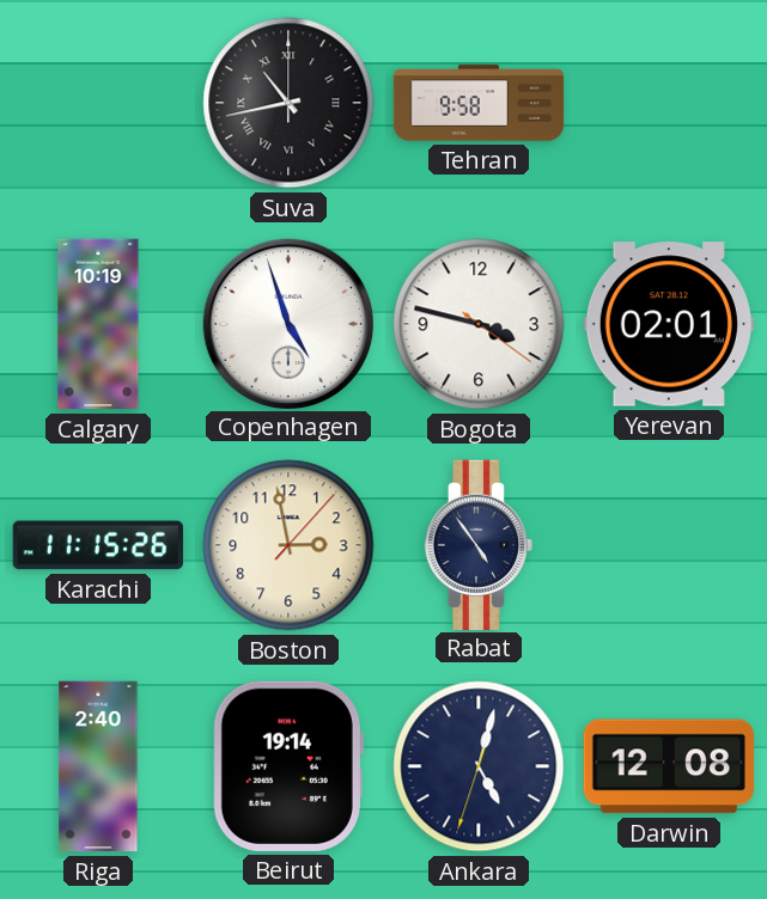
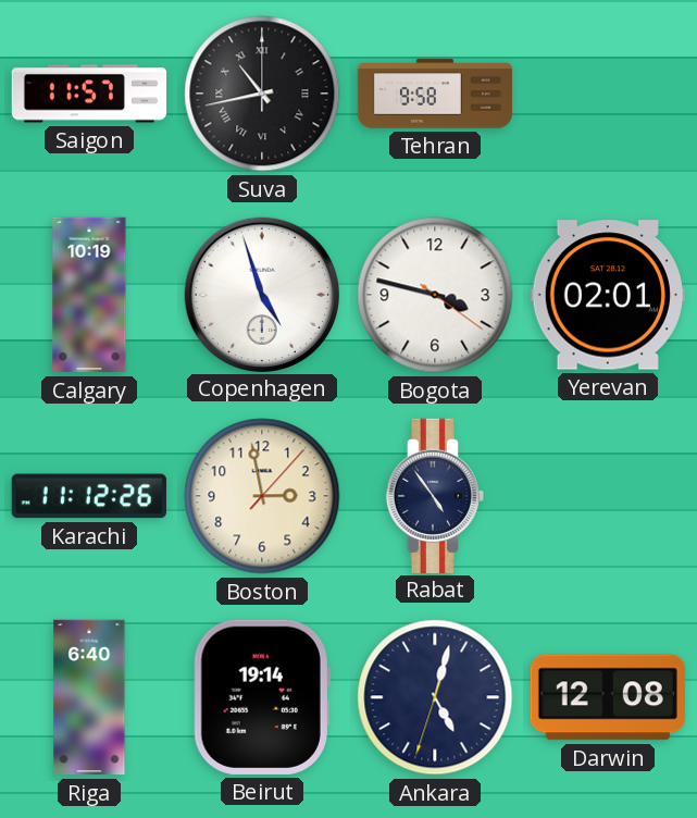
Saigon: none -> 11:57 (89, 94)
Karachi: 11:15 -> 11:12 (89, 496)
Riga: 2:40 -> 6:40 (89, 697)
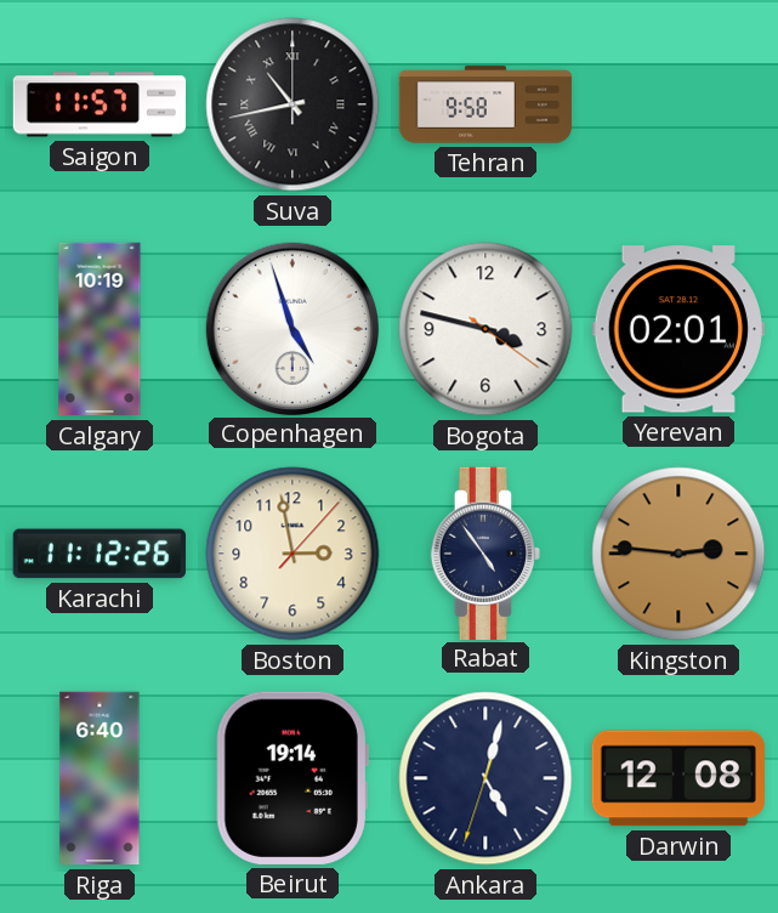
Kingston: none -> 2:46 (678, 554)
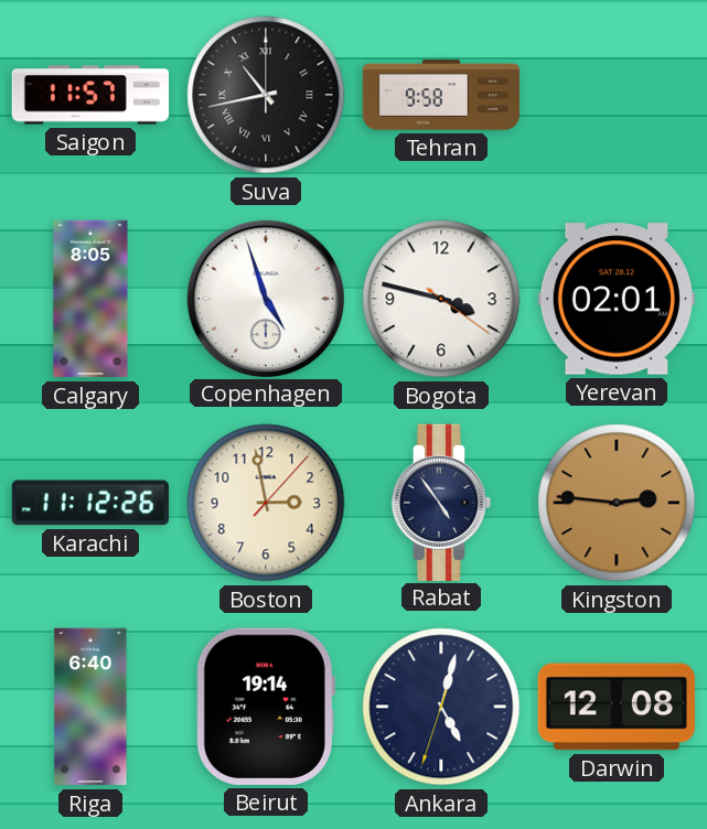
Calgary: 10:19 -> 8:05 (90, 299)
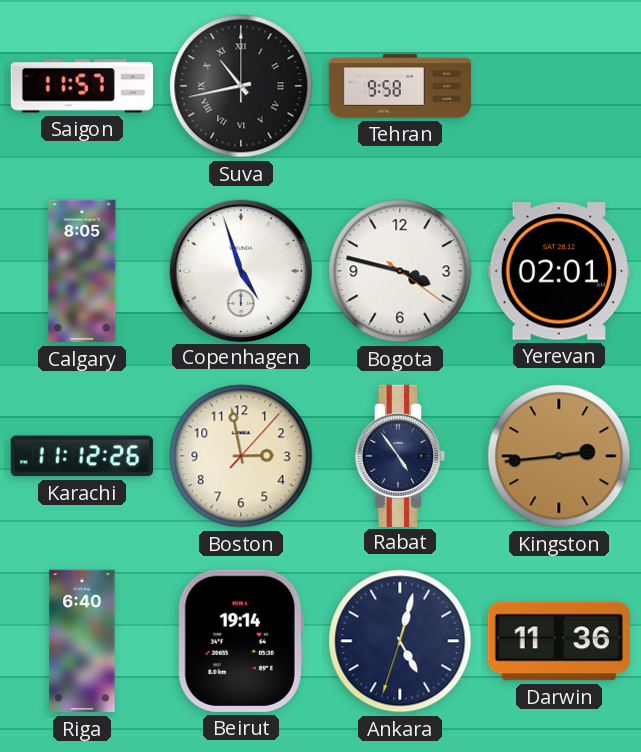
Kingston: 2:46 -> 2:44 (559, 456)
Darwin: 12:08 -> 11:36 (559, 641)
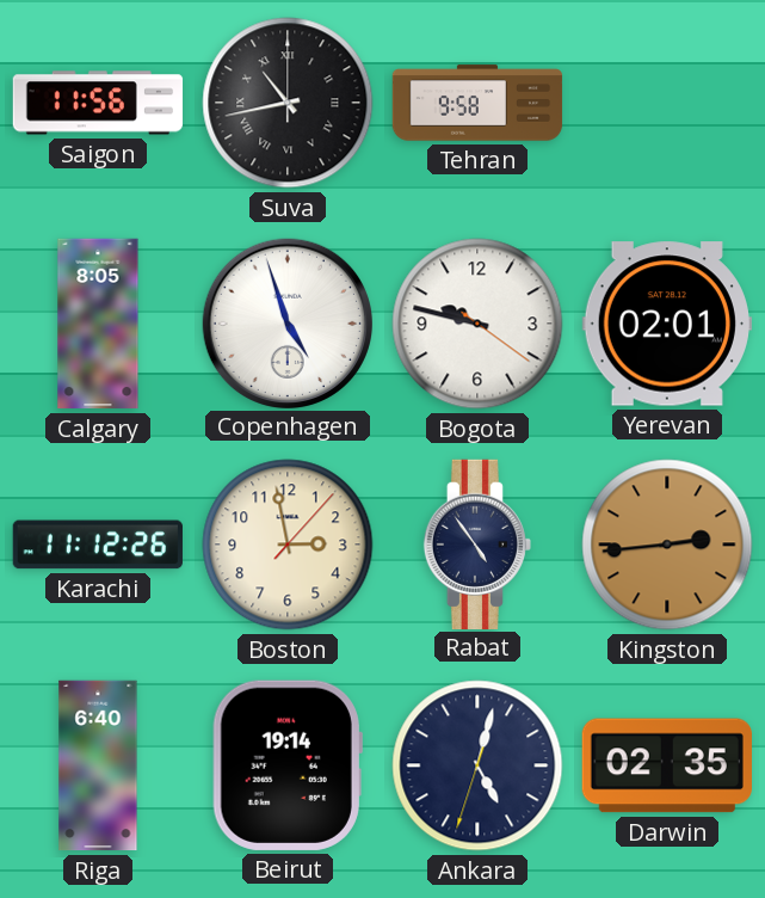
Saigon: 11:57 -> 11:56 (98, 103)
Bogota: 3:47 -> 9:47 (477, 324)
Darwin: 11:36 -> 02:35 (667, 765)
